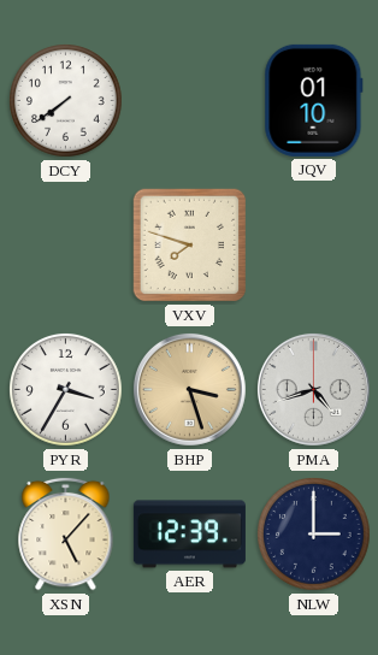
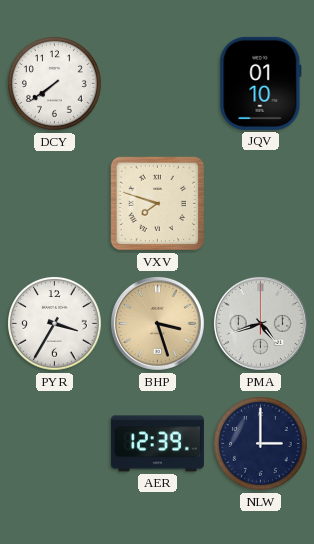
XSN: 5:07 -> none (66, 533)
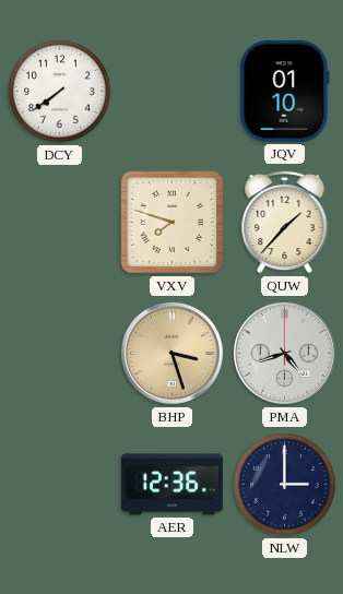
QUW: none -> 1:37 (285, 222)
PYR: 3:35 -> none (55, 324)
AER: 12:39 -> 12:36 (171, 485)
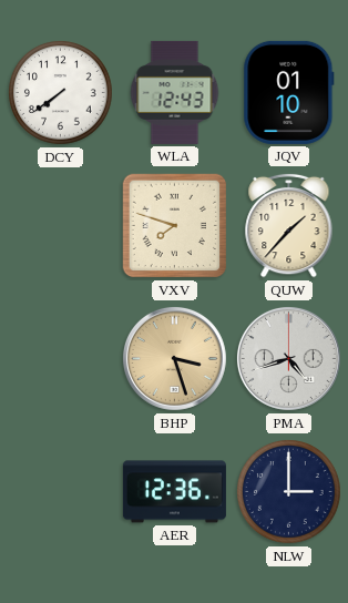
WLA: none -> 12:43 (175, 92)
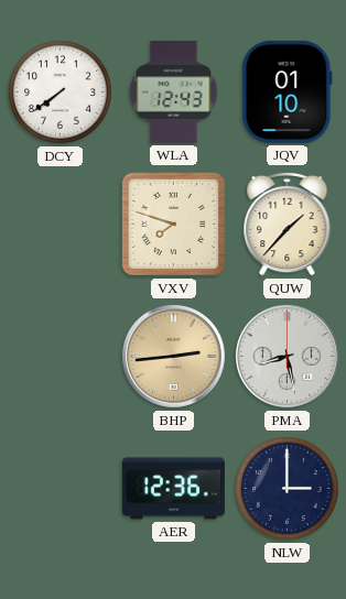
BHP: 3:27 -> 2:44 (173, 356)
PMA: 4:42 -> 8:28 (286, 356)
